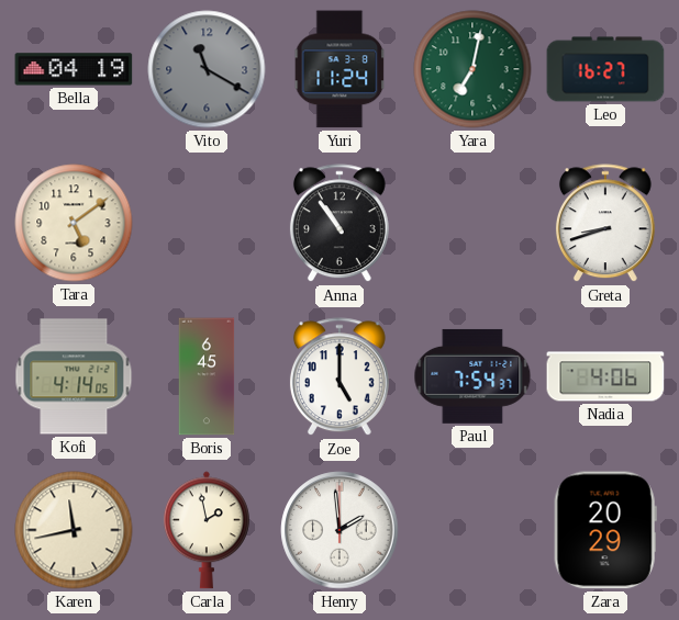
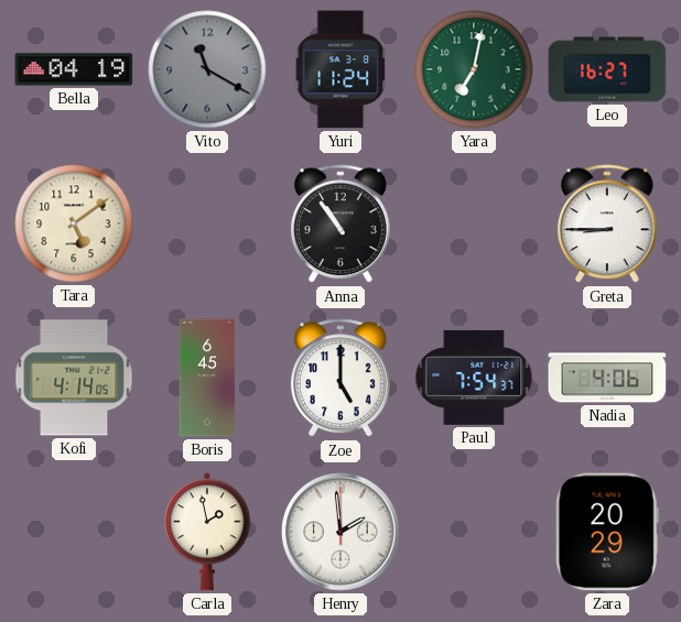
Greta: 8:42 -> 8:45 (607, 225)
Karen: 11:43 -> none (74, 530)
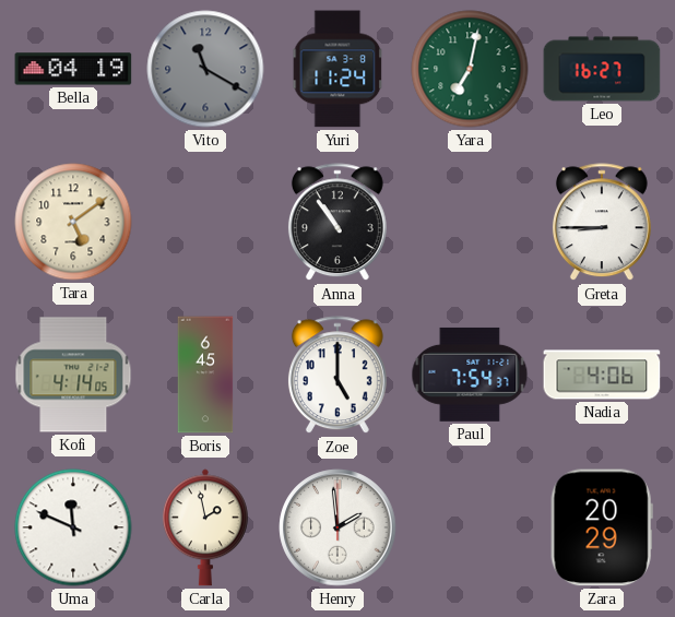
Uma: none -> 11:49 (73, 527)
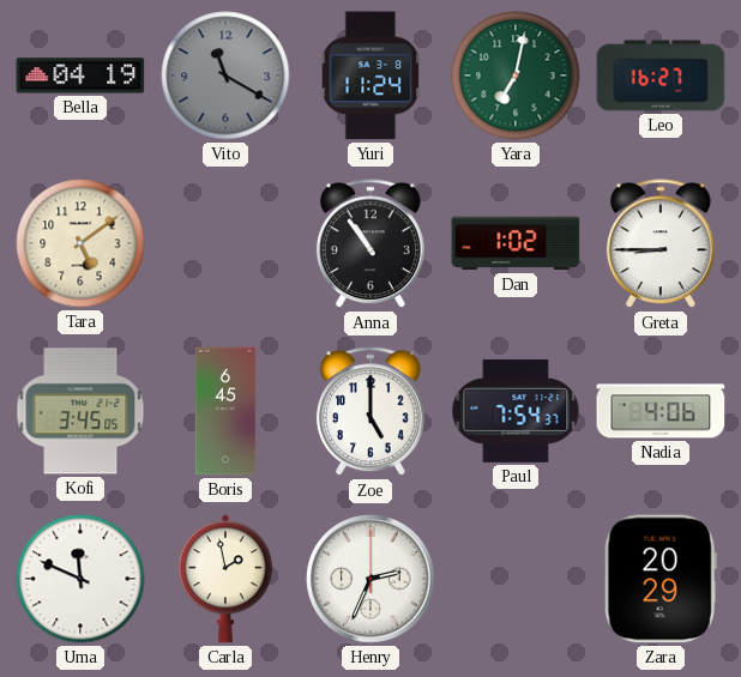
Dan: none -> 1:02 (516, 243)
Kofi: 4:14 -> 3:45 (80, 411)
Henry: 1:59 -> 2:34 (370, 579)
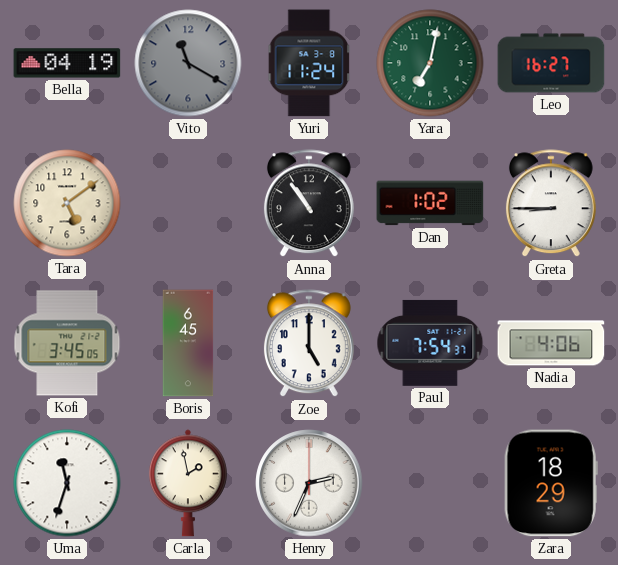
Uma: 11:49 -> 11:33 (67, 483)
Zara: 20:29 -> 18:29 (551, 483)
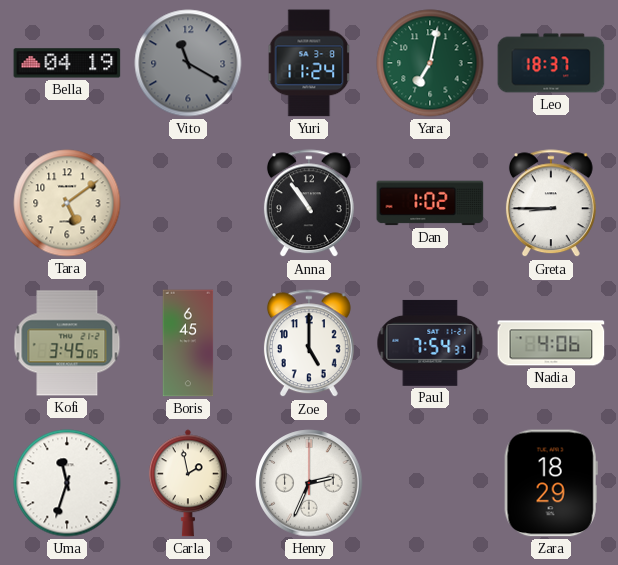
Leo: 16:27 -> 18:37 (551, 63)
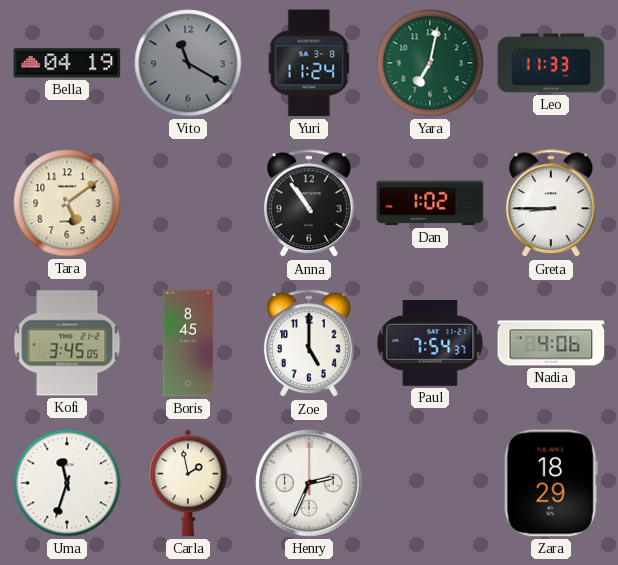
Leo: 18:37 -> 11:33 (551, 63)
Boris: 6:45 -> 8:45 (188, 343)
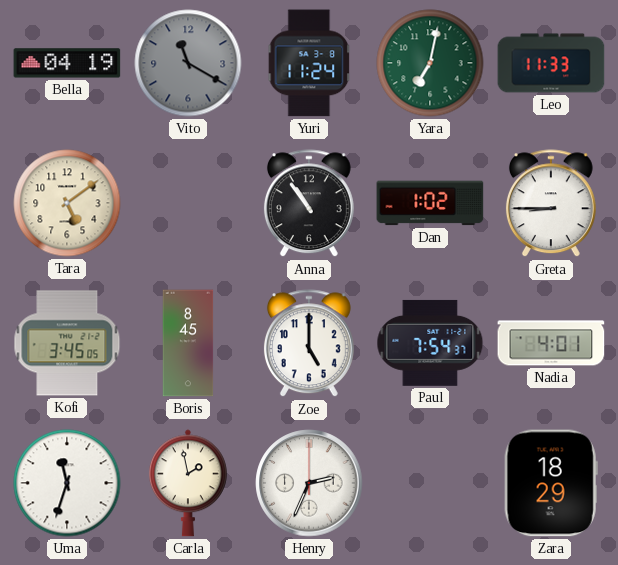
Nadia: 4:06 -> 4:01 (551, 343)
